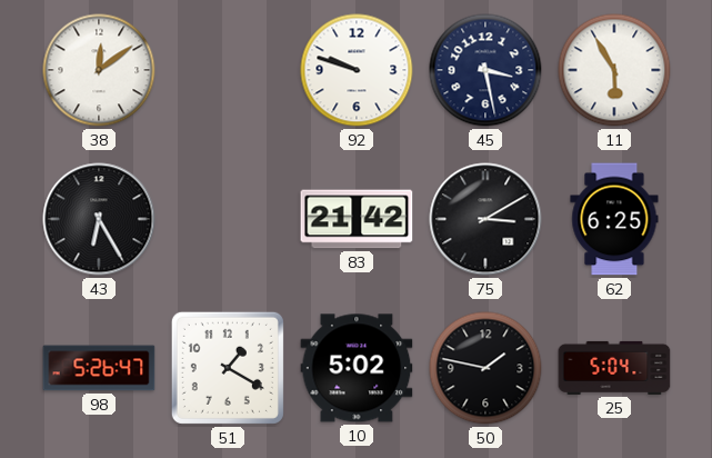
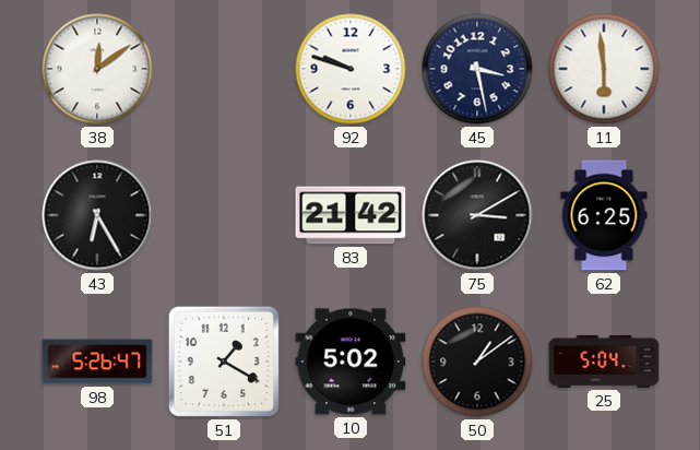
11: 5:55 -> 5:59 (604, 69)
50: 1:47 -> 1:09 (477, 362)
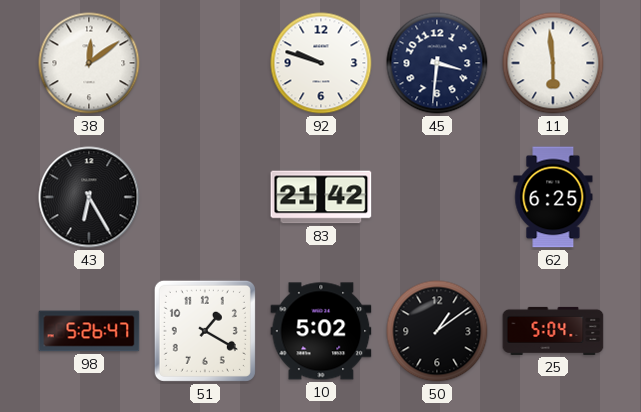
45: 3:28 -> 3:31 (437, 63)
75: 3:10 -> none (477, 215)
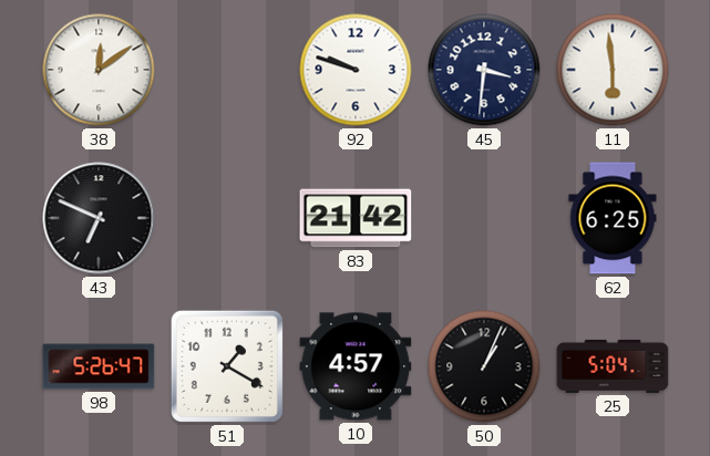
43: 6:25 -> 6:49 (99, 218)
10: 5:02 -> 4:57 (356, 366)
50: 1:09 -> 1:04 (484, 366)
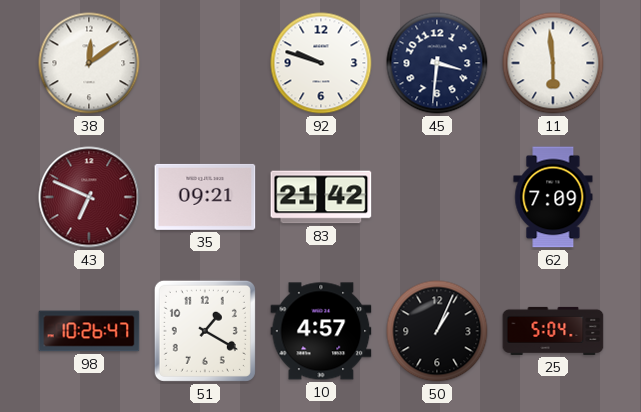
43 dial: black -> burgundy (89, 197)
35: none -> 09:21 (205, 197)
62: 6:25 -> 7:09 (553, 197)
98: 5:26 -> 10:26 (89, 331)
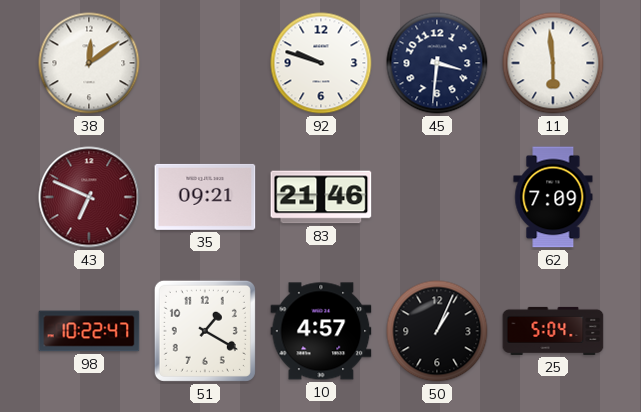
83: 21:42 -> 21:46 (321, 197)
98: 10:26 -> 10:22 (89, 331)
